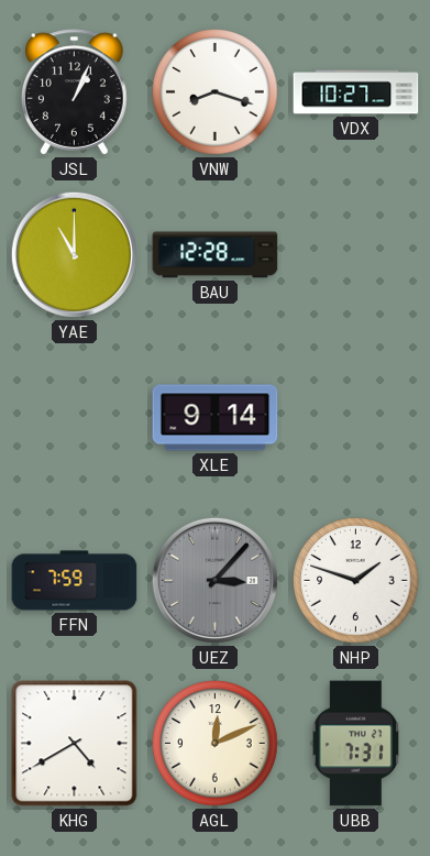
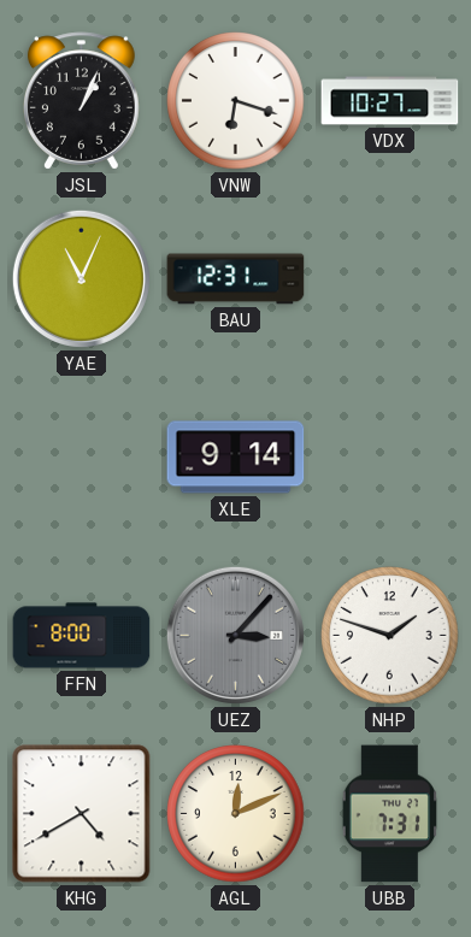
VNW: 8:18 -> 6:18 (236, 101)
YAE: 11:00 -> 11:04 (81, 278)
BAU: 12:28 -> 12:31 (236, 279)
FFN: 7:59 -> 8:00 (82, 636)
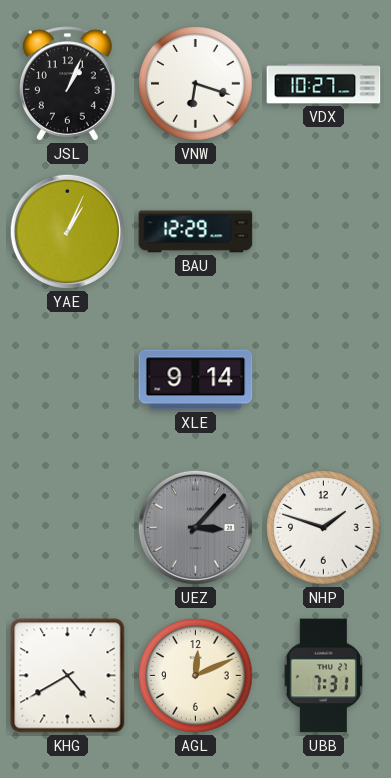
YAE: 11:04 -> 1:04 (67, 231)
BAU: 12:31 -> 12:29 (196, 232)
FFN: 8:00 -> none (82, 636)
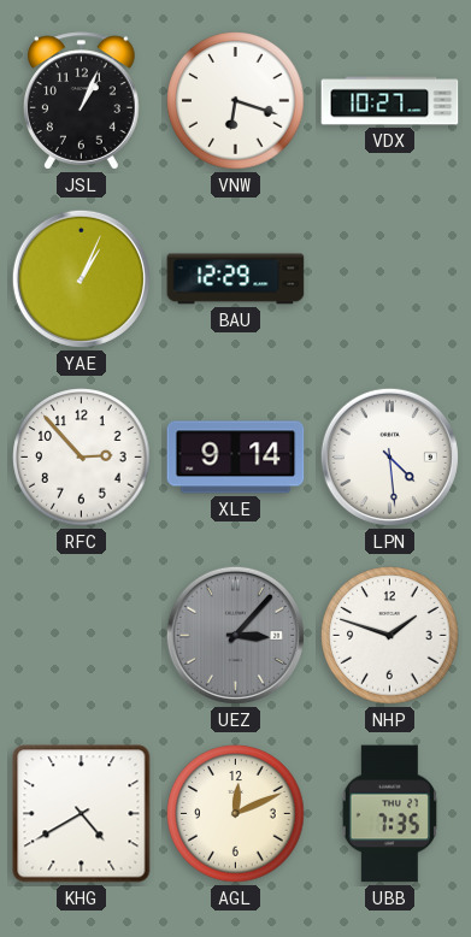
RFC: none -> 2:53 (82, 458)
LPN: none -> 4:29 (389, 456)
UBB: 7:31 -> 7:35 (389, 814)
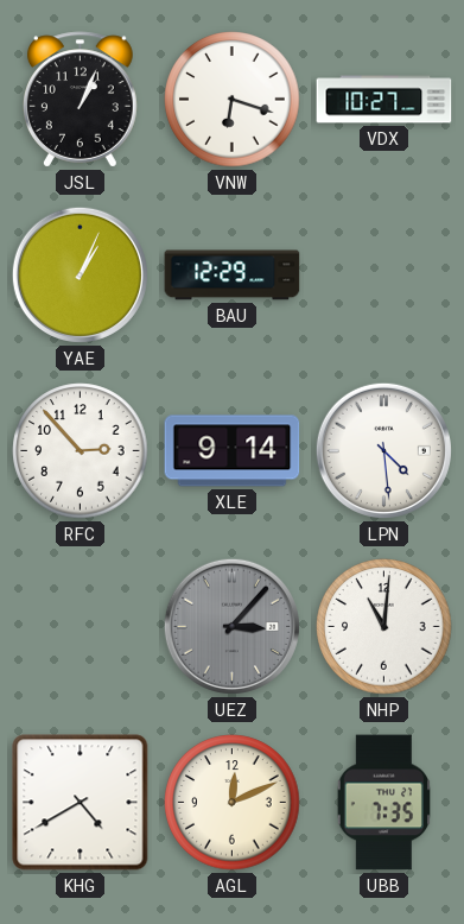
NHP: 1:48 -> 11:01 (384, 627)
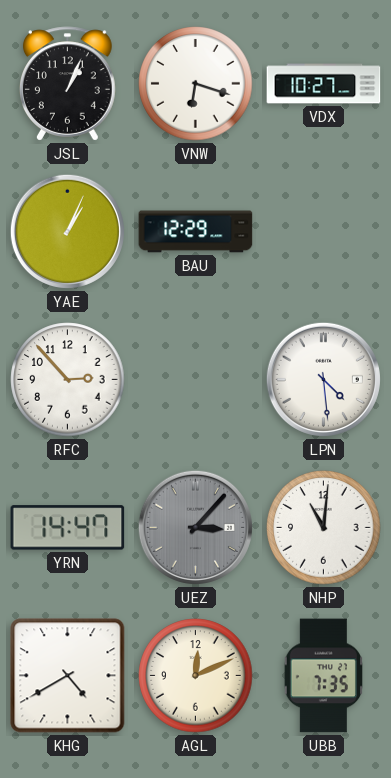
XLE: 9:14 -> none (233, 451)
YRN: none -> 14:47 (68, 528)
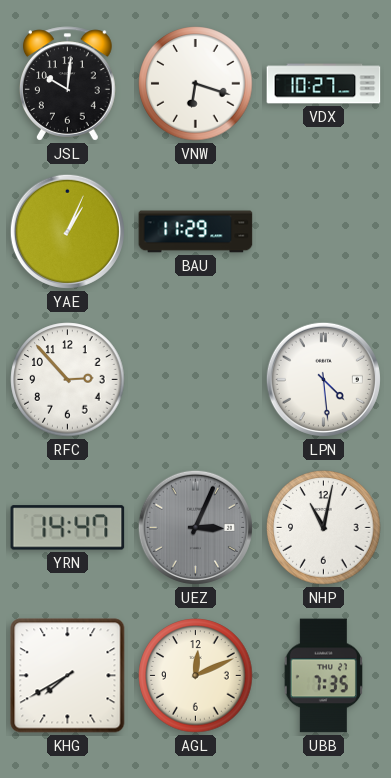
JSL: 1:04 -> 10:01 (68, 84)
BAU: 12:29 -> 11:29 (196, 232)
UEZ: 3:07 -> 3:04 (195, 527)
NHP: 11:01 -> 11:02 (324, 528)
KHG: 4:40 -> 7:40 (68, 676)
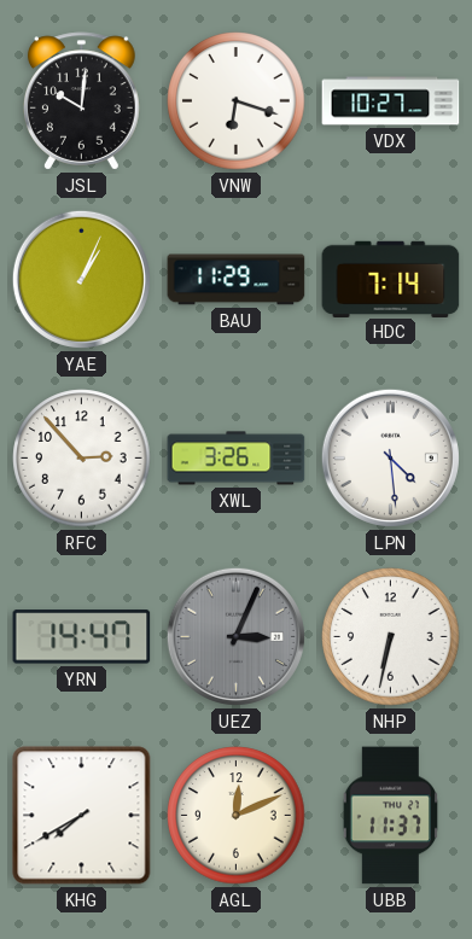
HDC: none -> 7:14 (391, 279)
XWL: none -> 3:26 (237, 459)
NHP: 11:02 -> 6:32 (391, 637)
UBB: 7:35 -> 11:37 (390, 816)
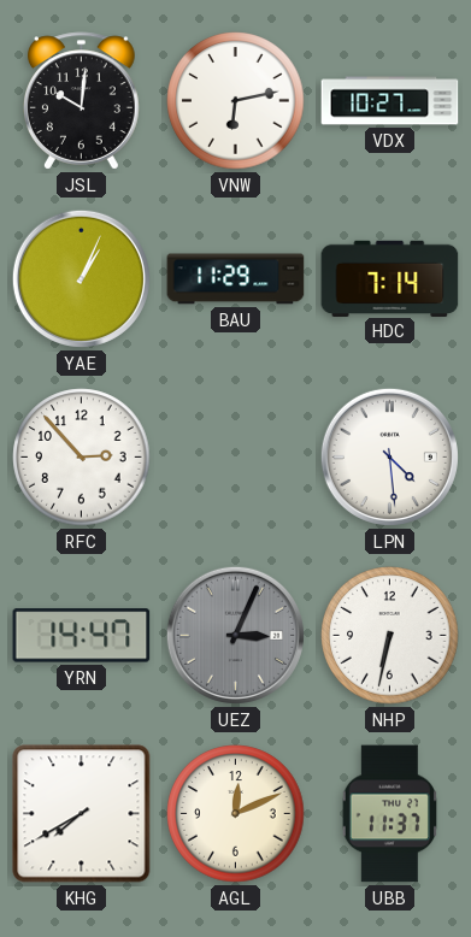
VNW: 6:18 -> 6:13 (236, 101)
XWL: 3:26 -> none (237, 459)
